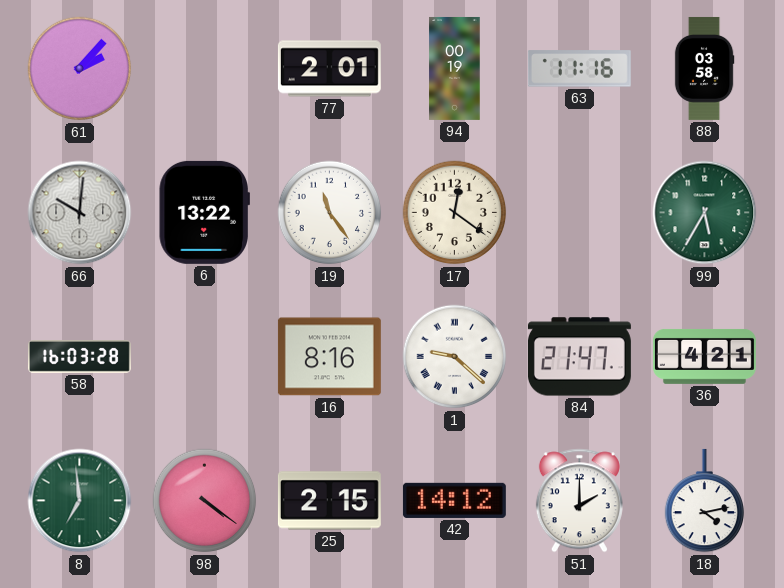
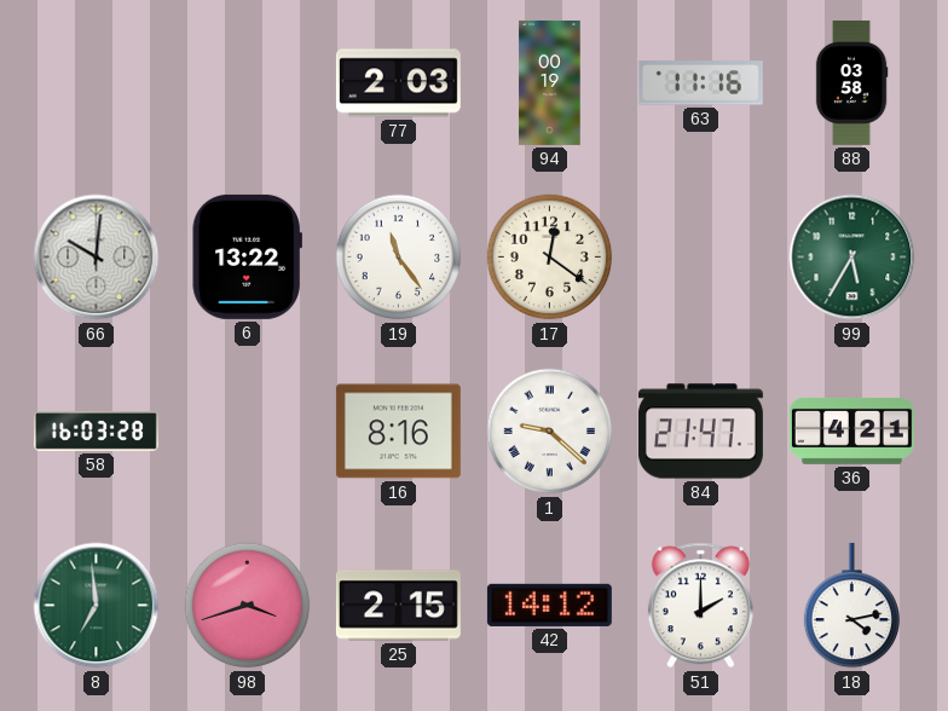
61: 2:07 -> none (80, 69)
77: 2:01 -> 2:03 (398, 83)
98: 4:21 -> 3:42 (248, 606)
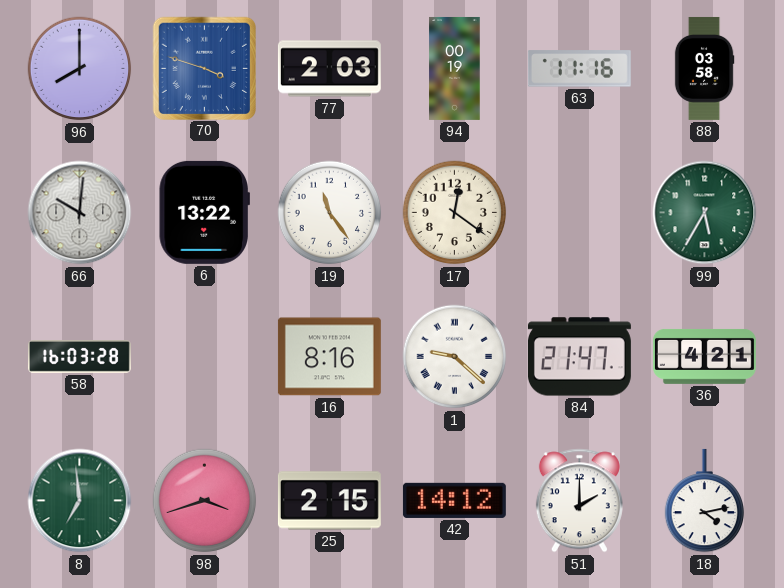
96: none -> 8:00 (80, 69)
70: none -> 3:48 (204, 68)
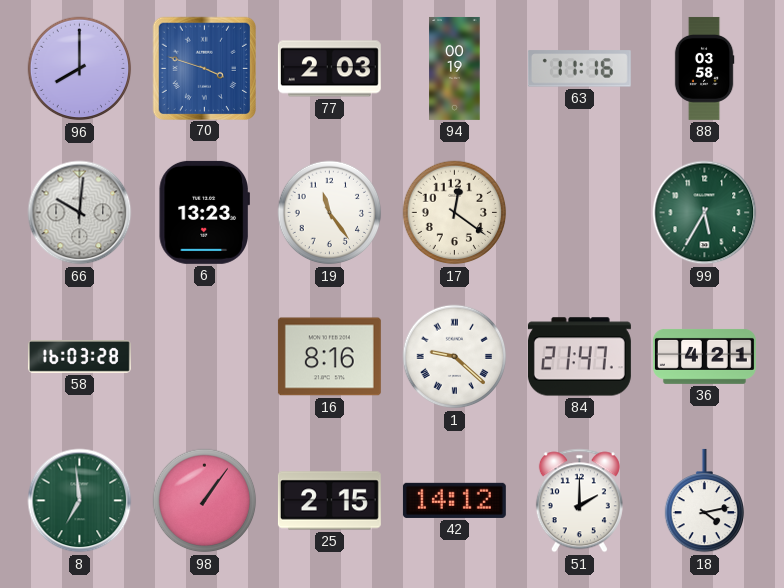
6: 13:22 -> 13:23 (204, 212)
98: 3:42 -> 1:06 (205, 501)
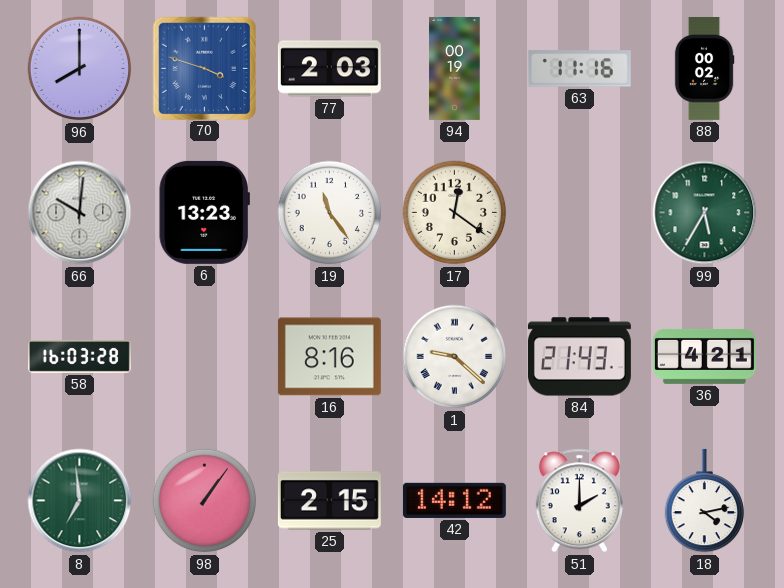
88: 03:58 -> 00:02 (704, 68)
84: 21:47 -> 21:43 (579, 357)
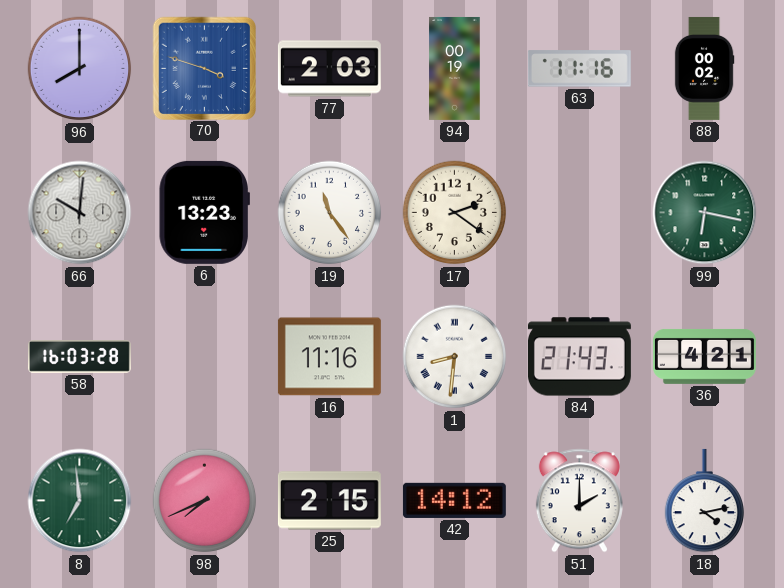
17: 12:21 -> 2:21 (455, 213)
99: 5:35 -> 6:17 (705, 213)
16: 8:16 -> 11:16 (329, 357)
1: 9:22 -> 8:31 (455, 357)
98: 1:06 -> 7:41 (205, 501)
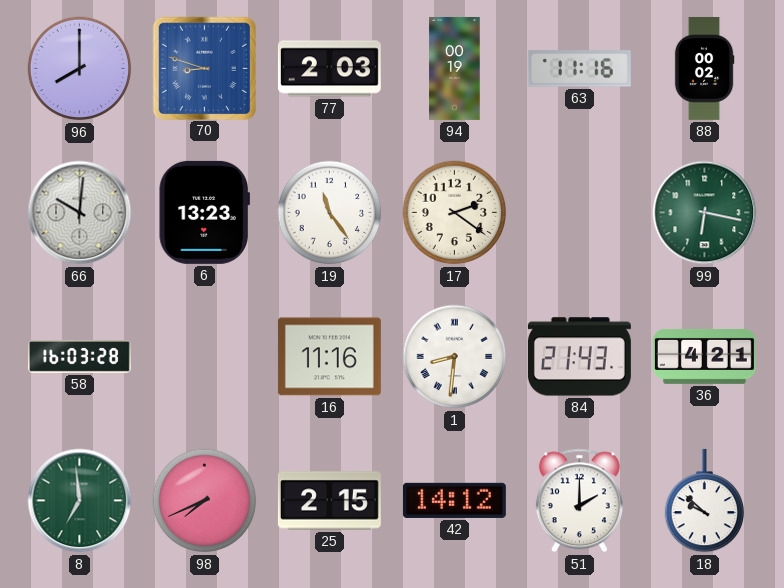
70: 3:48 -> 8:48 (204, 68)
18: 4:13 -> 9:52 (704, 501)
